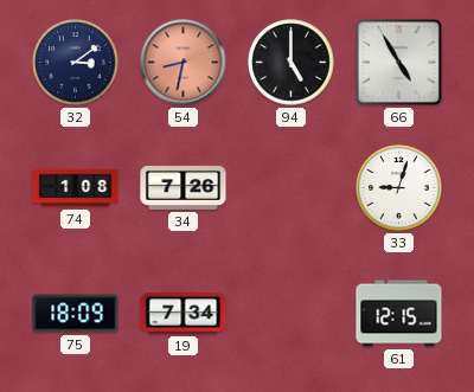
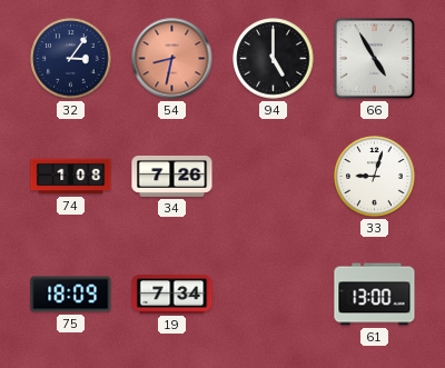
32: 3:09 -> 3:06 (71, 59)
61: 12:15 -> 13:00 (375, 295)
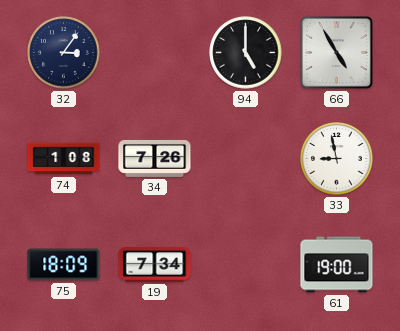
54: 8:32 -> none (172, 59)
33: 9:03 -> 8:58 (337, 159)
61: 13:00 -> 19:00 (337, 265)
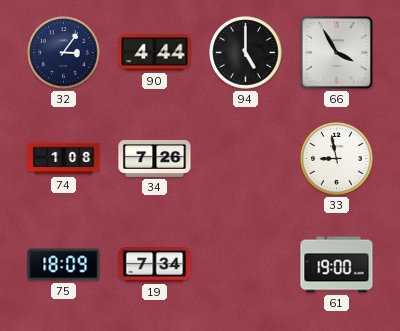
90: none -> 4:44 (155, 53)
66: 4:55 -> 3:55 (336, 52)
